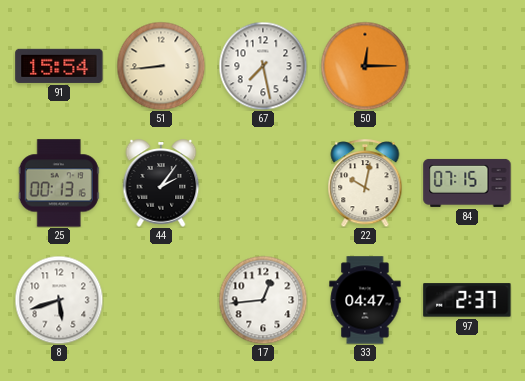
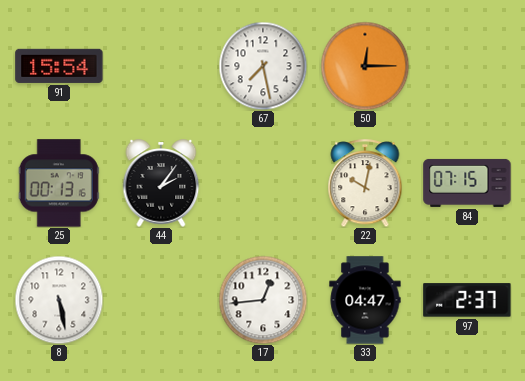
51: 8:44 -> none (161, 66)
8: 5:42 -> 5:28 (59, 300)
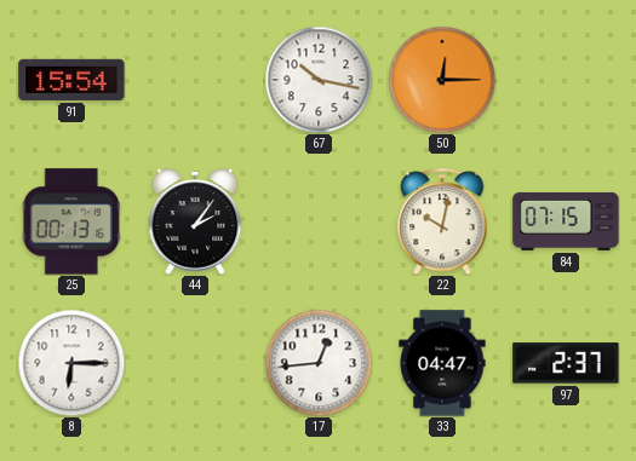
67: 7:28 -> 10:17 (319, 80)
8: 5:28 -> 6:15 (71, 363)
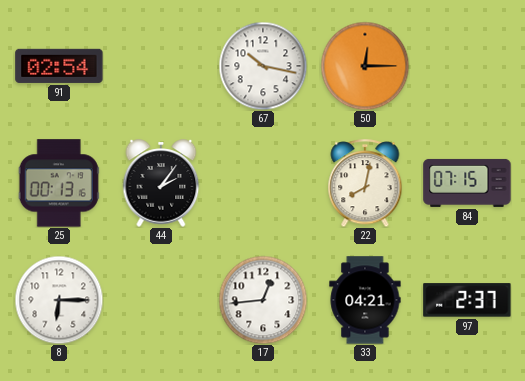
91: 15:54 -> 02:54 (59, 66)
22: 10:02 -> 8:02 (365, 183)
33: 04:47 -> 04:21 (365, 300)
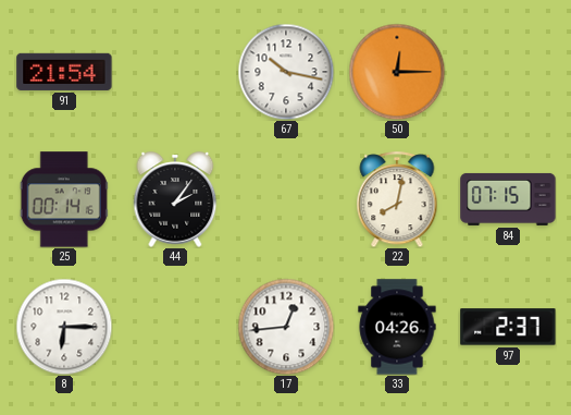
91: 02:54 -> 21:54 (64, 72)
25: 00:13 -> 00:14 (64, 199)
33: 04:21 -> 04:26 (397, 327)
